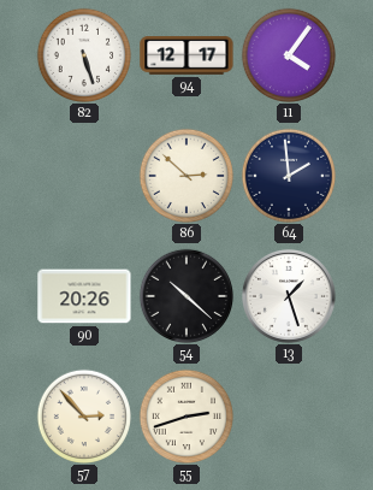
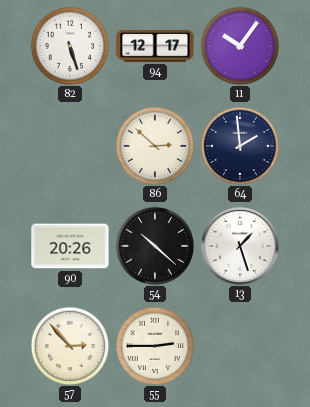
11: 4:06 -> 10:06 (239, 45)
55: 2:42 -> 2:45 (154, 345)
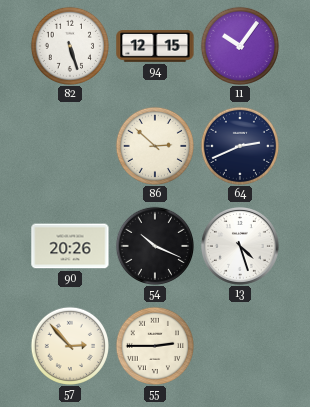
94: 12:17 -> 12:15 (155, 47)
64: 1:59 -> 2:41 (239, 145)
54: 10:22 -> 10:19 (154, 245)
13: 1:27 -> 4:27 (240, 246)
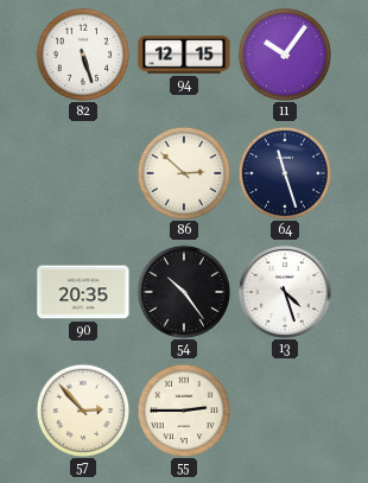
64: 2:41 -> 11:27 (284, 172)
90: 20:26 -> 20:35 (83, 292)
54: 10:19 -> 10:24 (183, 291)
